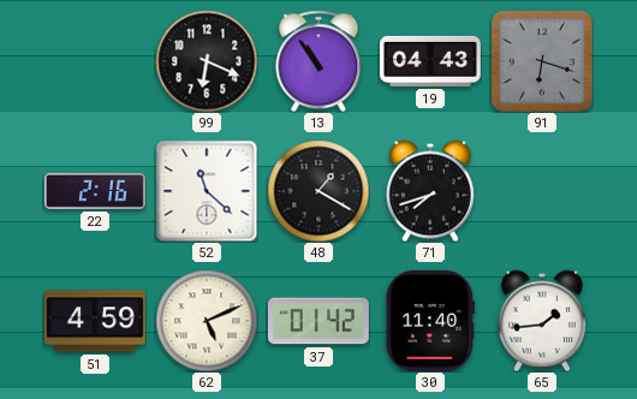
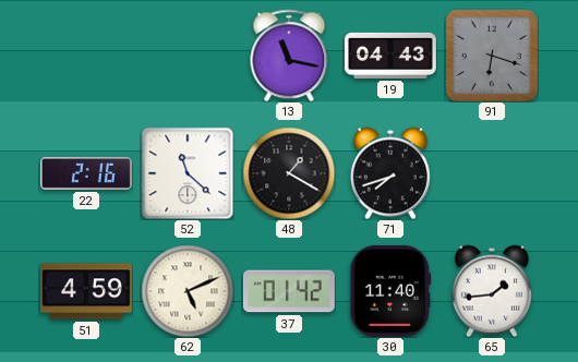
99: 6:19 -> none (207, 61)
13: 10:54 -> 11:17 (289, 56)
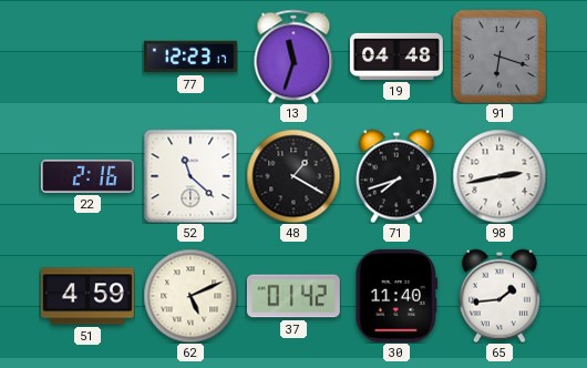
77: none -> 12:23 (190, 57)
13: 11:17 -> 11:33 (293, 57)
19: 04:43 -> 04:48 (397, 57)
98: none -> 2:43 (500, 176)
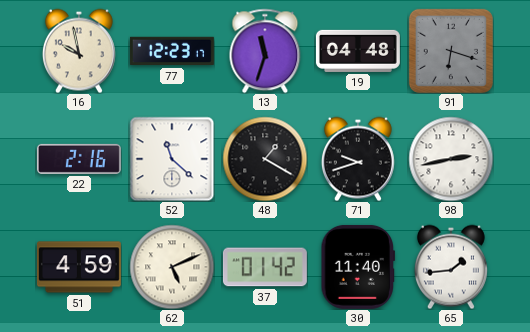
16: none -> 9:58 (79, 51)
71: 7:42 -> 9:42 (358, 159)
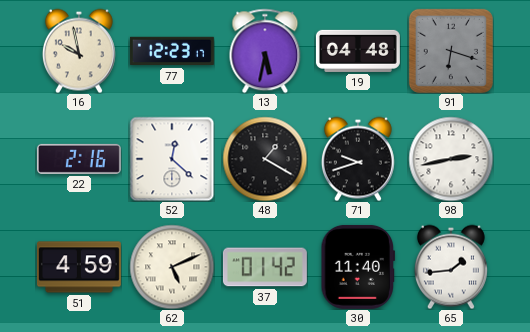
13: 11:33 -> 5:32 (265, 51)
52: 11:22 -> 12:22 (172, 159)
